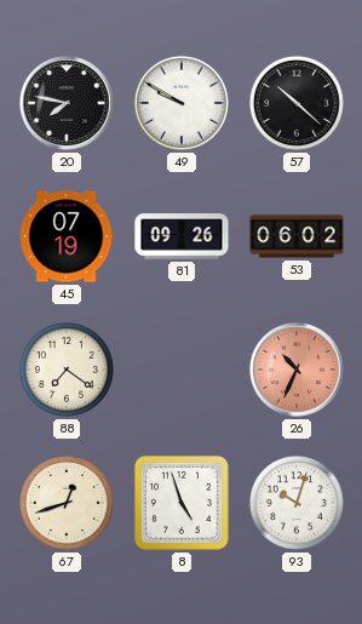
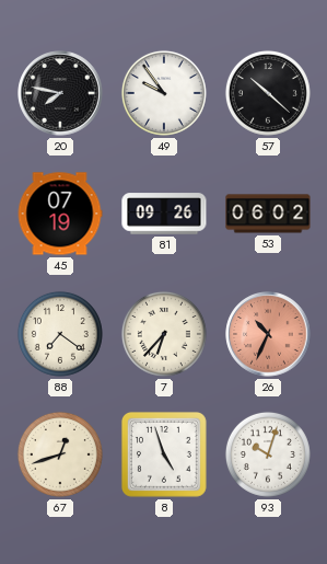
49: 9:50 -> 9:54 (164, 93)
7: none -> 6:37 (164, 334)
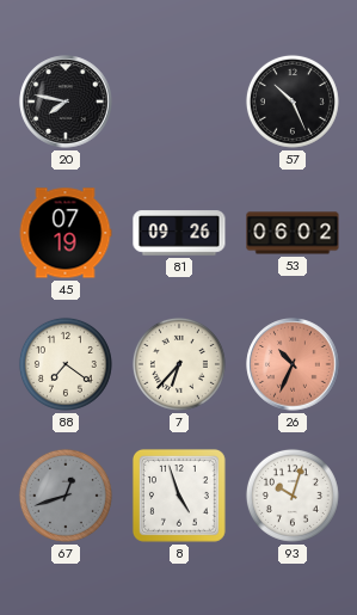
49: 9:54 -> none (164, 93)
57: 10:22 -> 10:26 (293, 102)
67 dial: cream -> grey (66, 496)
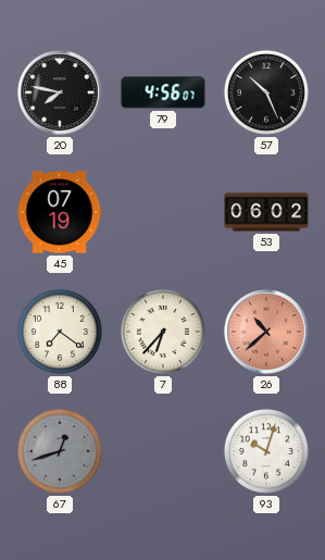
79: none -> 4:56 (163, 92)
81: 09:26 -> none (179, 233)
26: 10:34 -> 10:38 (266, 332)
8: 4:57 -> none (179, 496)
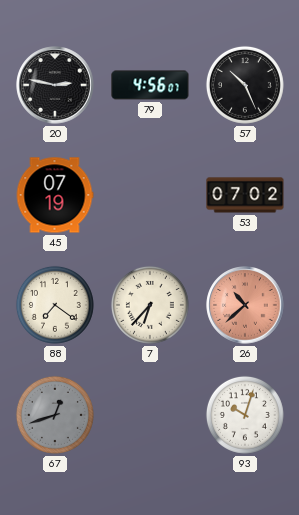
20: 7:47 -> 2:47 (55, 85)
53: 06:02 -> 07:02 (245, 195)
